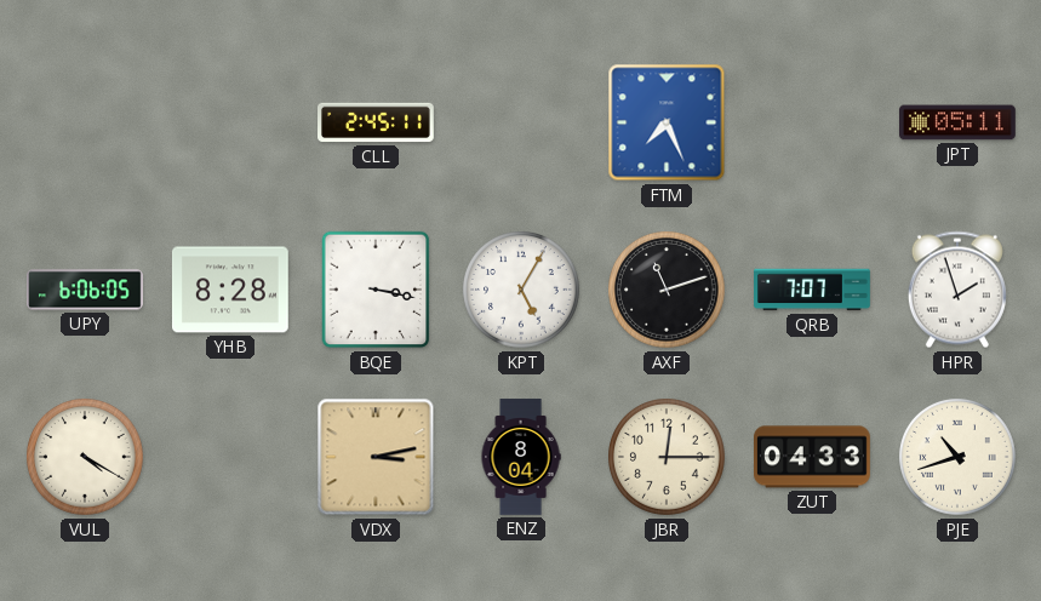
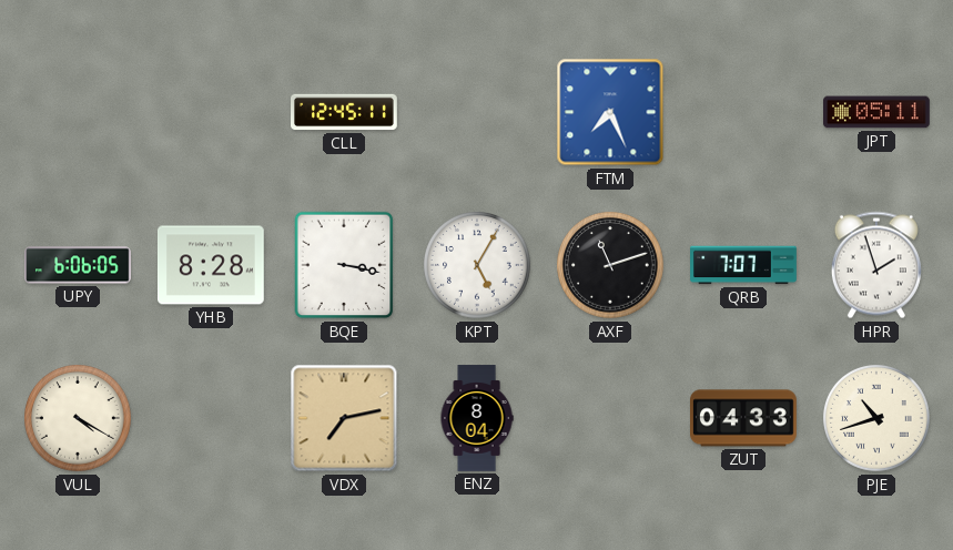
CLL: 2:45 -> 12:45 (345, 112)
VDX: 3:13 -> 7:13 (344, 418)
JBR: 12:15 -> none (668, 458)
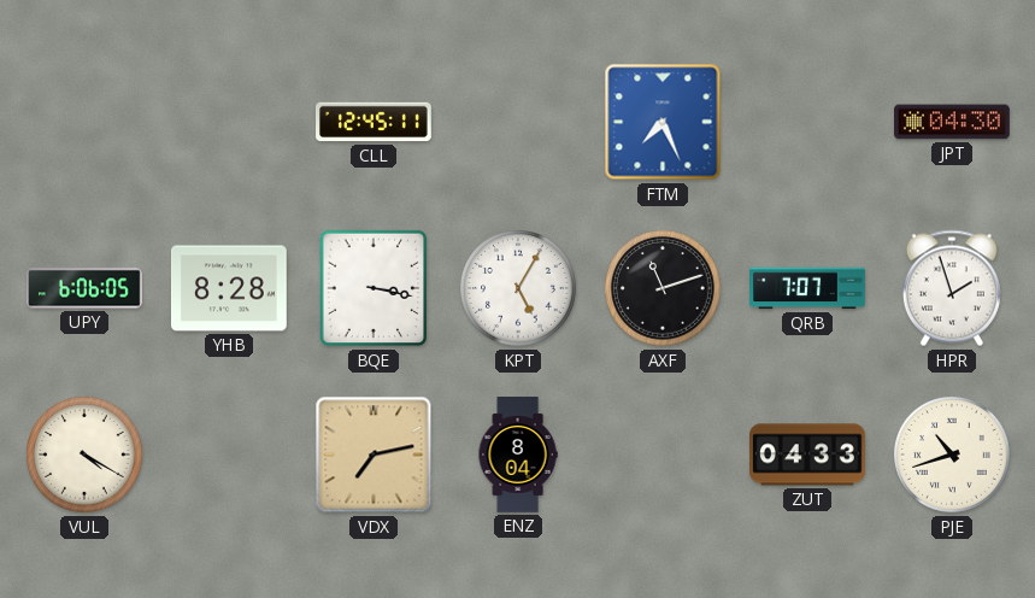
JPT: 05:11 -> 04:30 (953, 122)
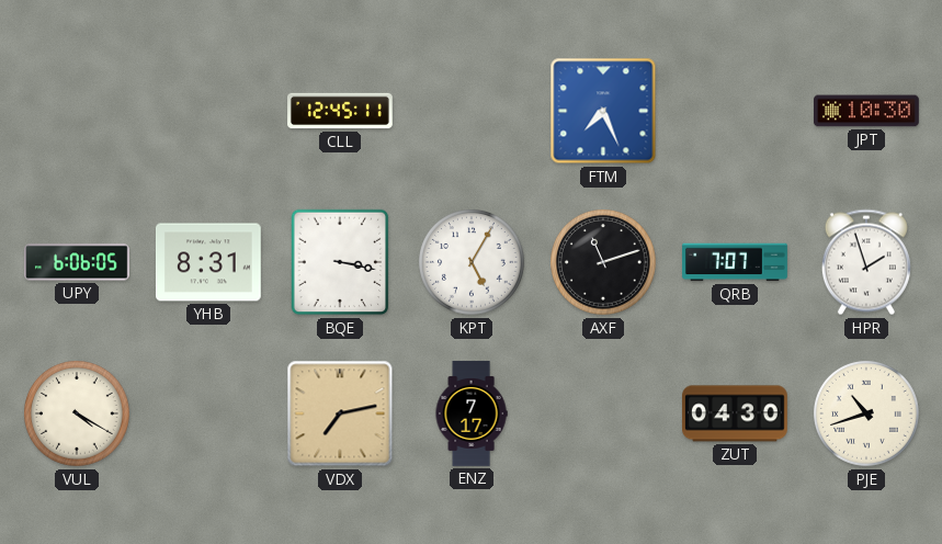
JPT: 04:30 -> 10:30 (867, 111)
YHB: 8:28 -> 8:31 (208, 262)
ENZ: 8:04 -> 7:17 (472, 413)
ZUT: 04:33 -> 04:30 (736, 413)
